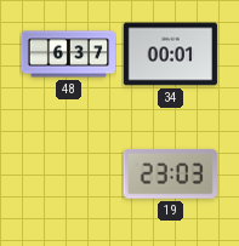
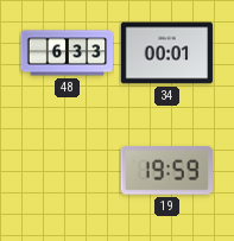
48: 6:37 -> 6:33 (67, 53)
19: 23:03 -> 19:59 (166, 170)
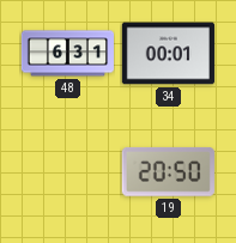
48: 6:33 -> 6:31 (67, 54)
19: 19:59 -> 20:50 (168, 171)
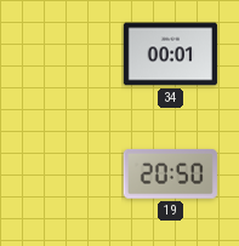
48: 6:31 -> none (67, 54)
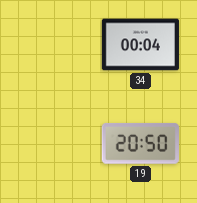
34: 00:01 -> 00:04 (140, 45)
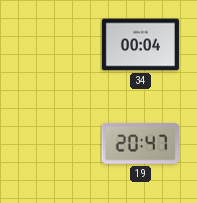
19: 20:50 -> 20:47 (140, 143)
